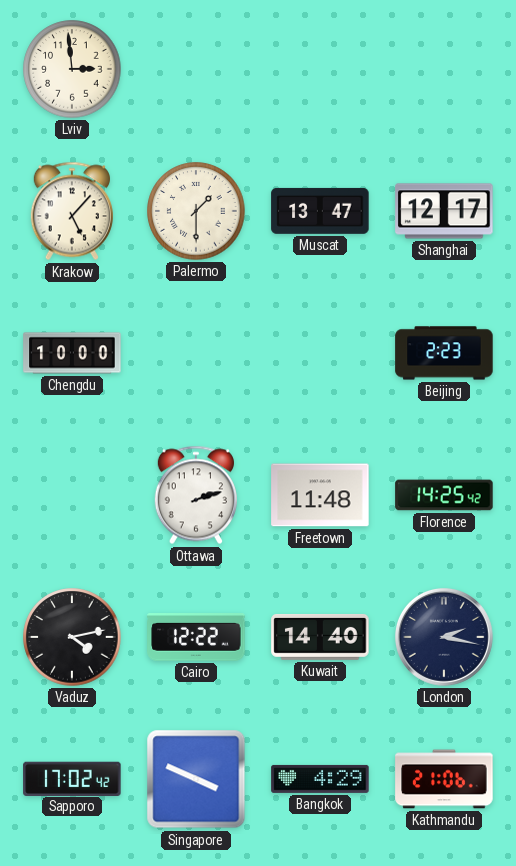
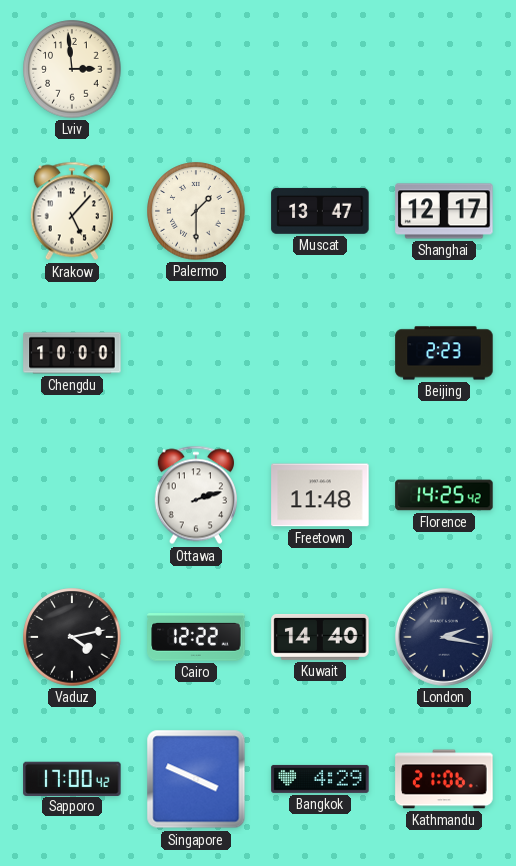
Sapporo: 17:02 -> 17:00 (72, 778)
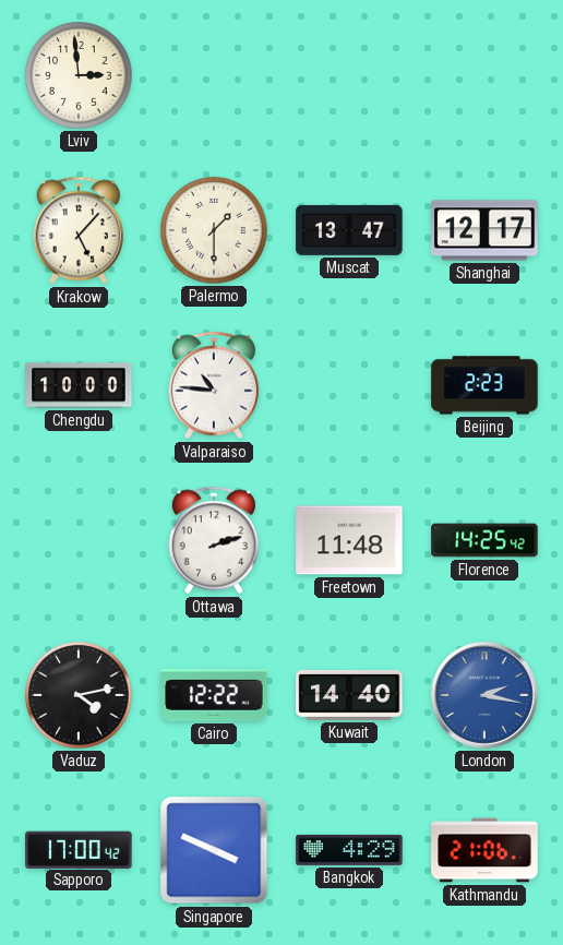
Valparaiso: none -> 10:46 (214, 385)
London dial: navy -> blue (484, 695)
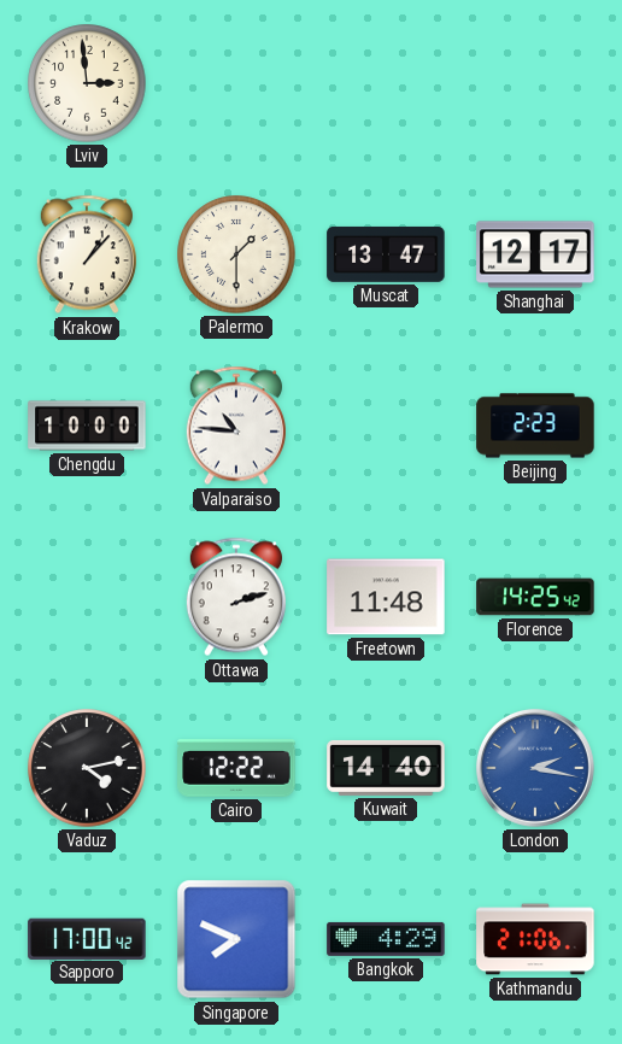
Krakow: 5:07 -> 1:07 (87, 254)
Singapore: 3:49 -> 7:49 (236, 939)
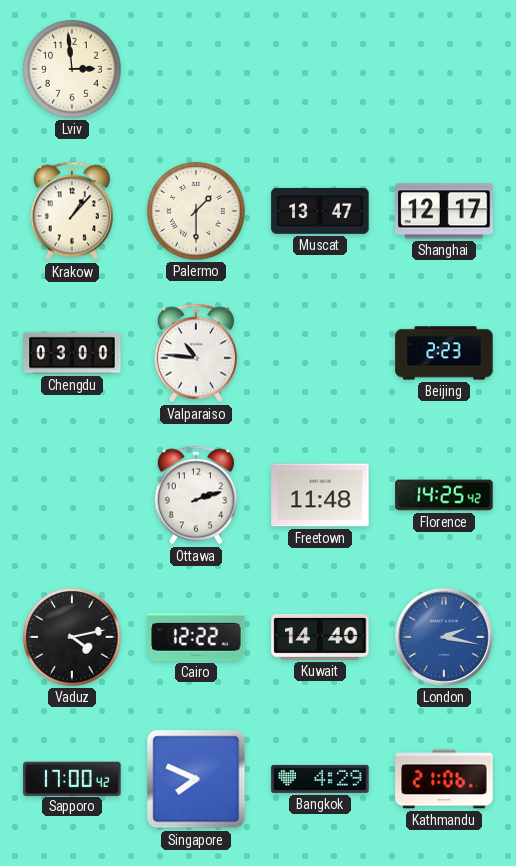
Chengdu: 10:00 -> 03:00 (72, 353)
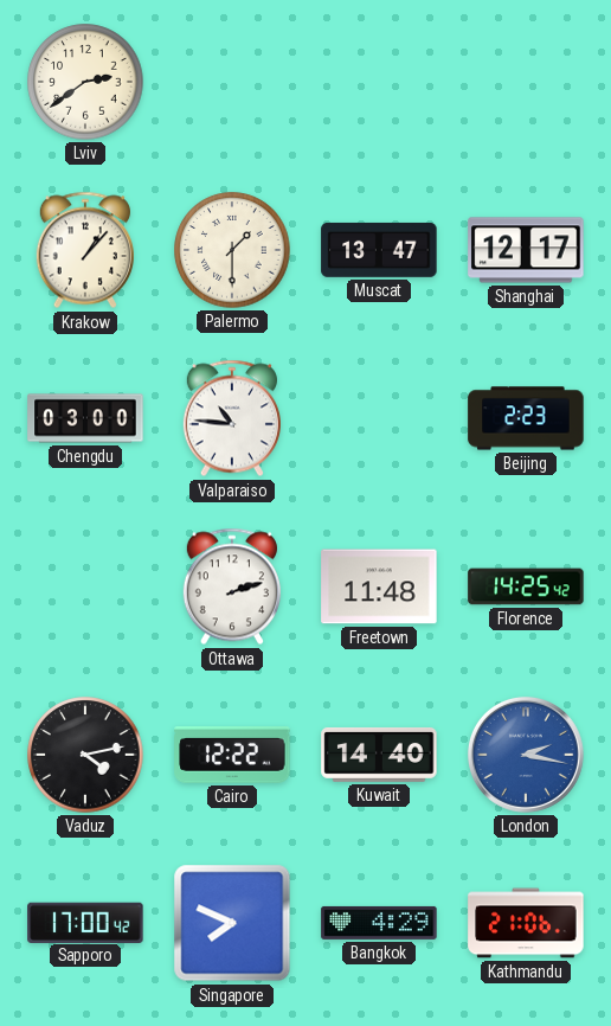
Lviv: 2:59 -> 2:39 (85, 82)
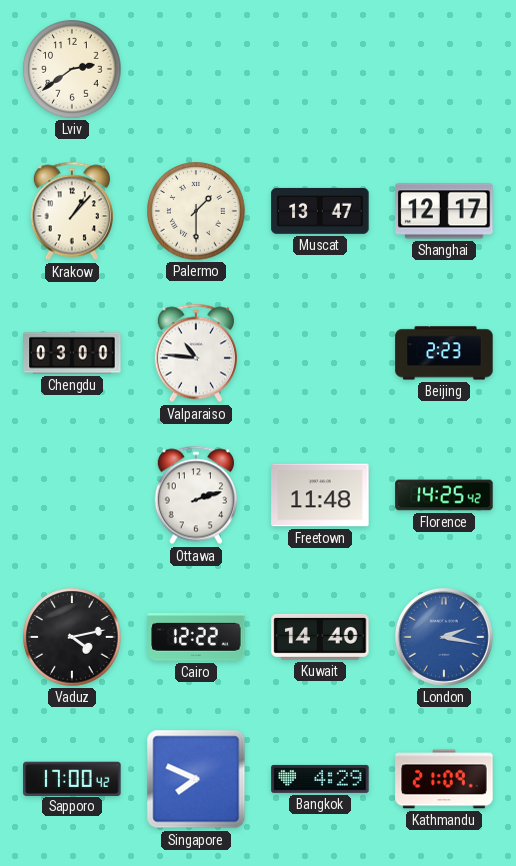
Kathmandu: 21:06 -> 21:09 (444, 779)
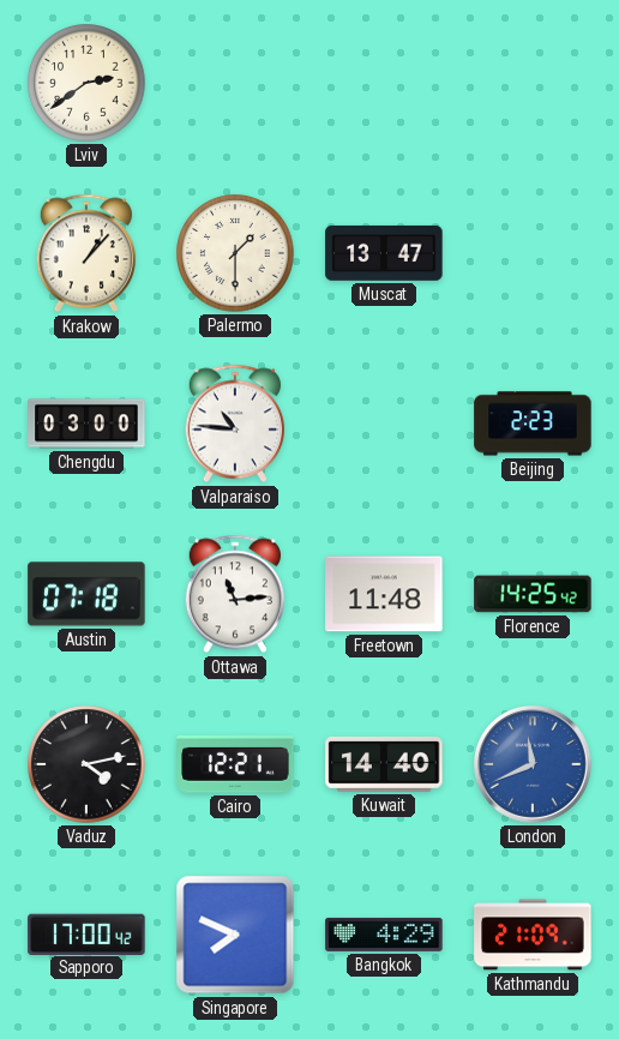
Shanghai: 12:17 -> none (444, 211)
Austin: none -> 07:18 (86, 594)
Ottawa: 2:12 -> 11:14 (235, 594)
Cairo: 12:22 -> 12:21 (235, 764)
London: 2:17 -> 11:41 (533, 764)
